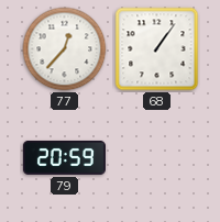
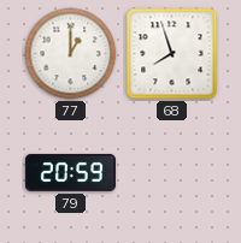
77: 12:37 -> 1:00 (71, 54)
68: 1:06 -> 7:57 (172, 54)
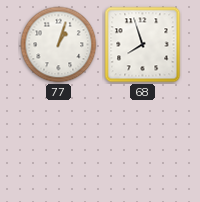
77: 1:00 -> 1:03 (59, 45)
79: 20:59 -> none (70, 172)
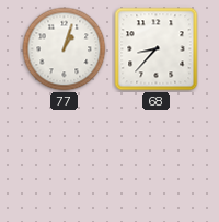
68: 7:57 -> 8:37 (157, 49)
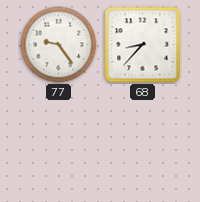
77: 1:03 -> 9:24 (59, 45)
